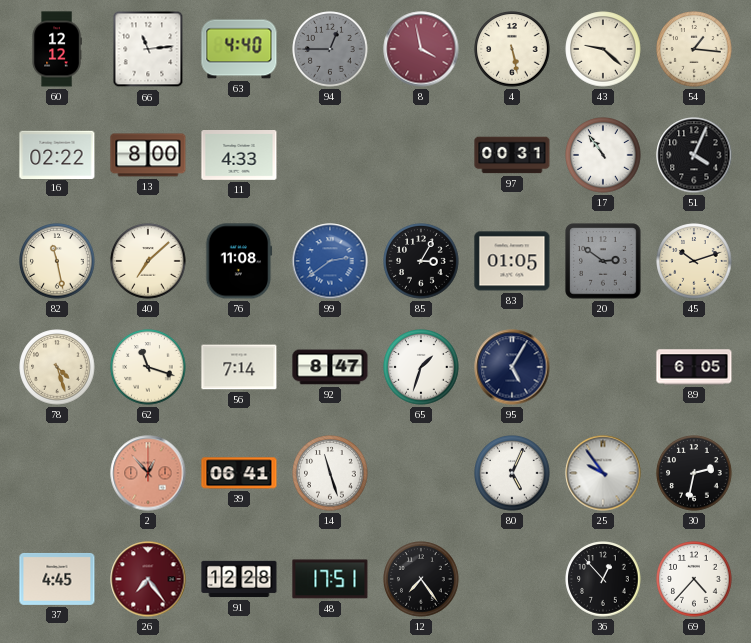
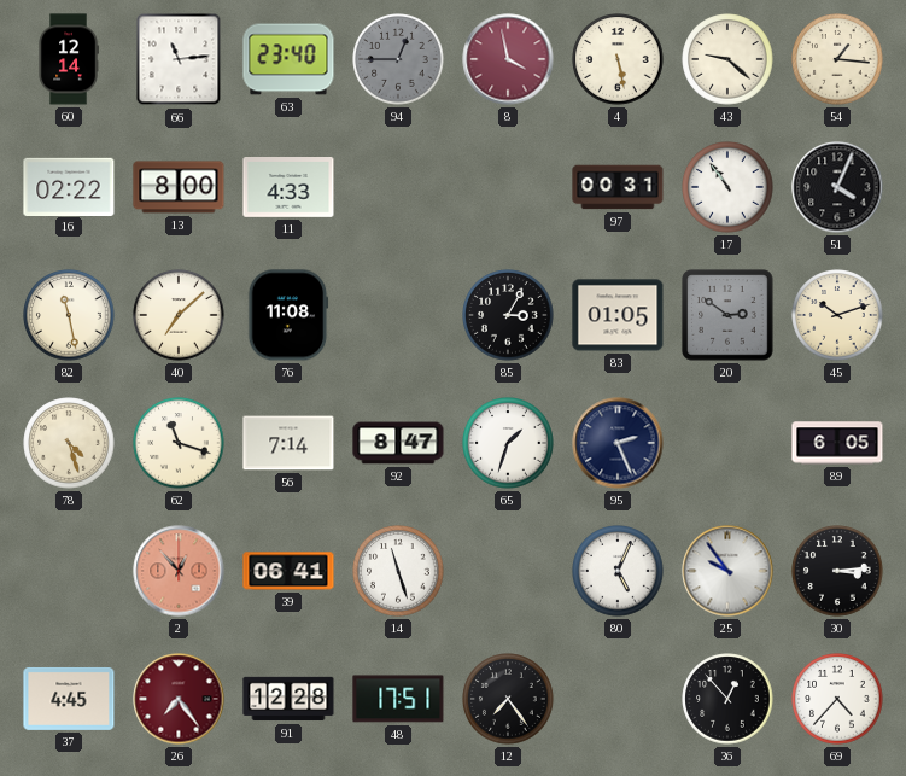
60: 12:12 -> 12:14 (69, 59)
63: 4:40 -> 23:40 (288, 59)
99: 2:39 -> none (330, 261)
95: 5:05 -> 2:26 (618, 443)
30: 2:32 -> 3:14 (837, 571)
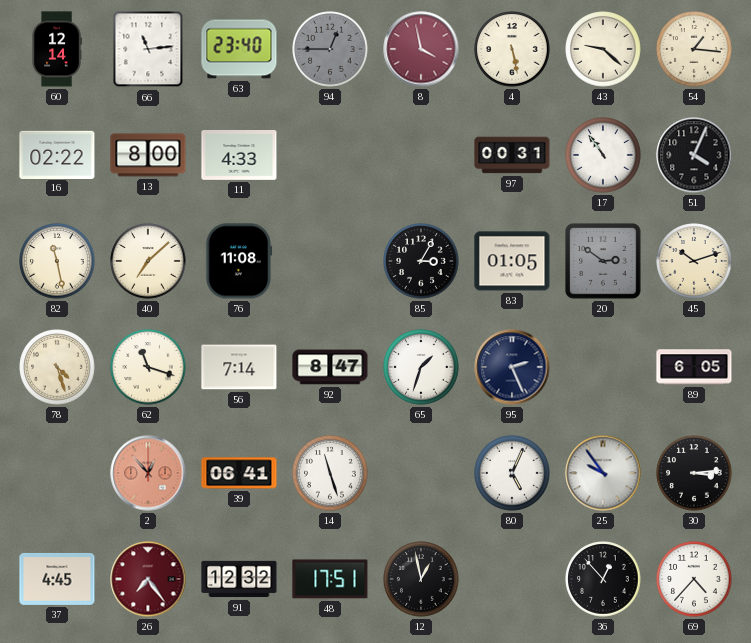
91: 12:28 -> 12:32 (239, 579)
12: 7:24 -> 12:58 (421, 579)
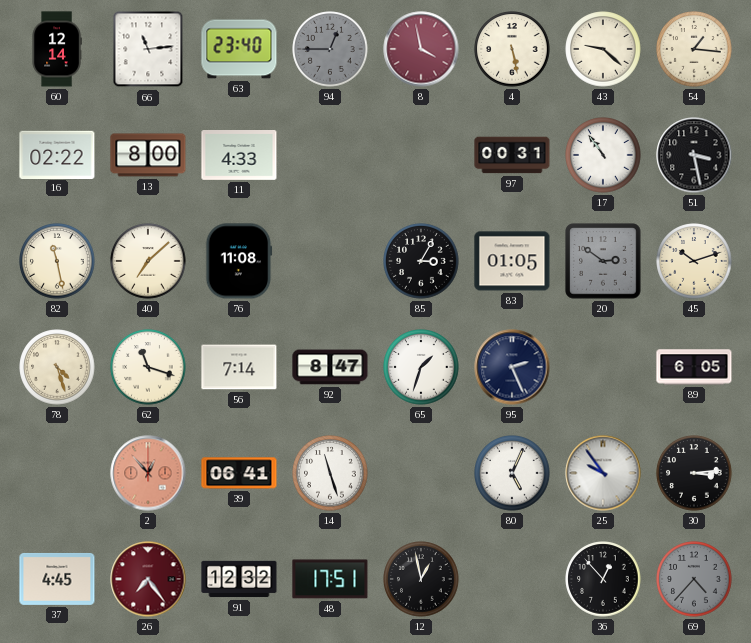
51: 4:04 -> 3:28 (694, 155)
69 dial: white -> grey (694, 579)
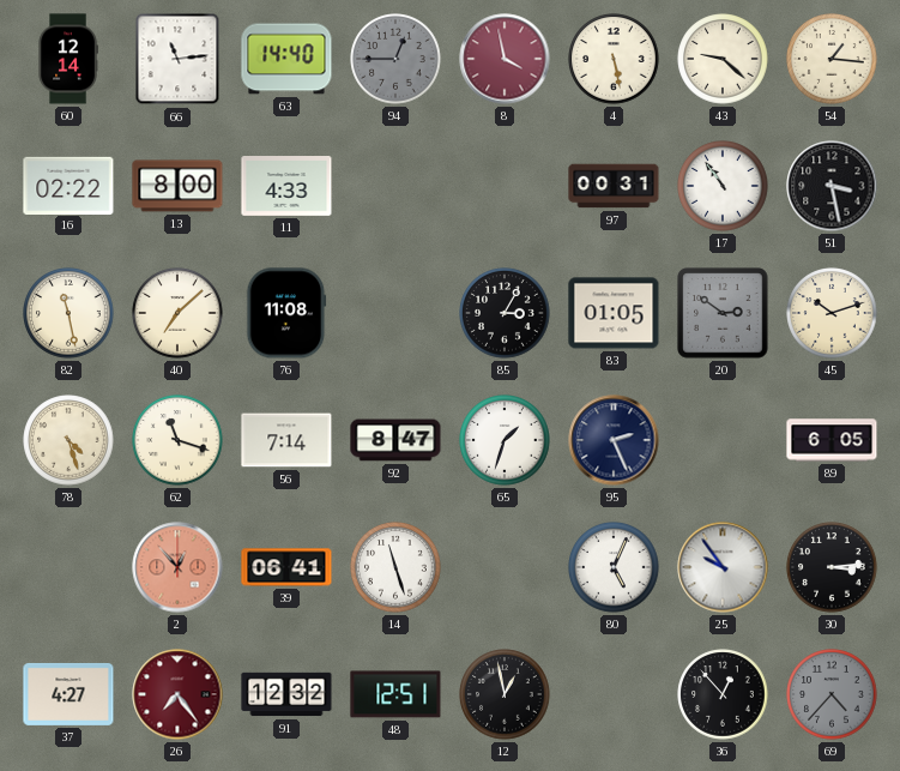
63: 23:40 -> 14:40 (286, 59)
37: 4:45 -> 4:27 (68, 694)
48: 17:51 -> 12:51 (395, 694)
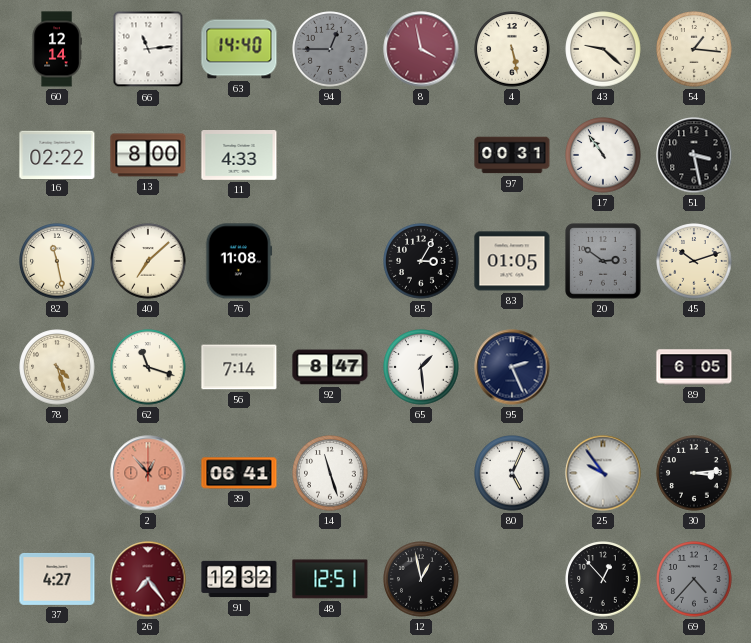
65: 1:33 -> 1:29 (421, 367)
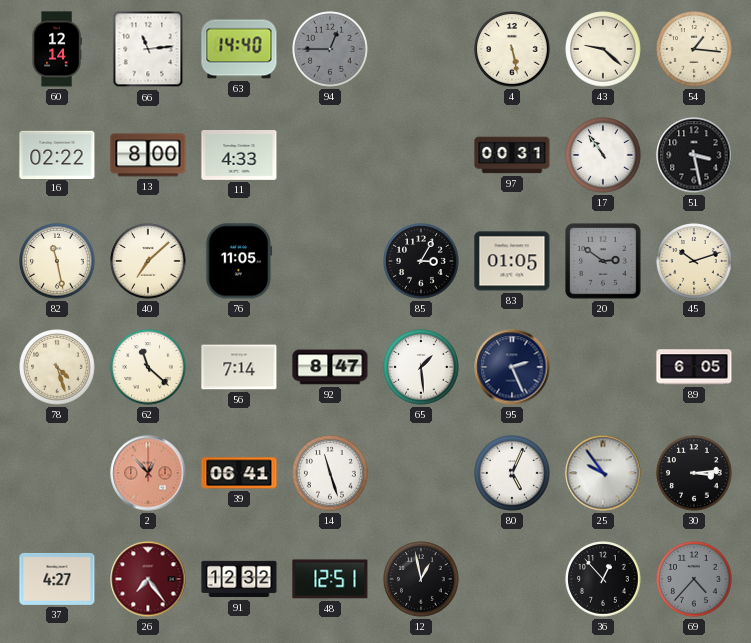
8: 3:58 -> none (421, 49)
76: 11:08 -> 11:05 (239, 261)
62: 11:18 -> 11:22 (148, 367)
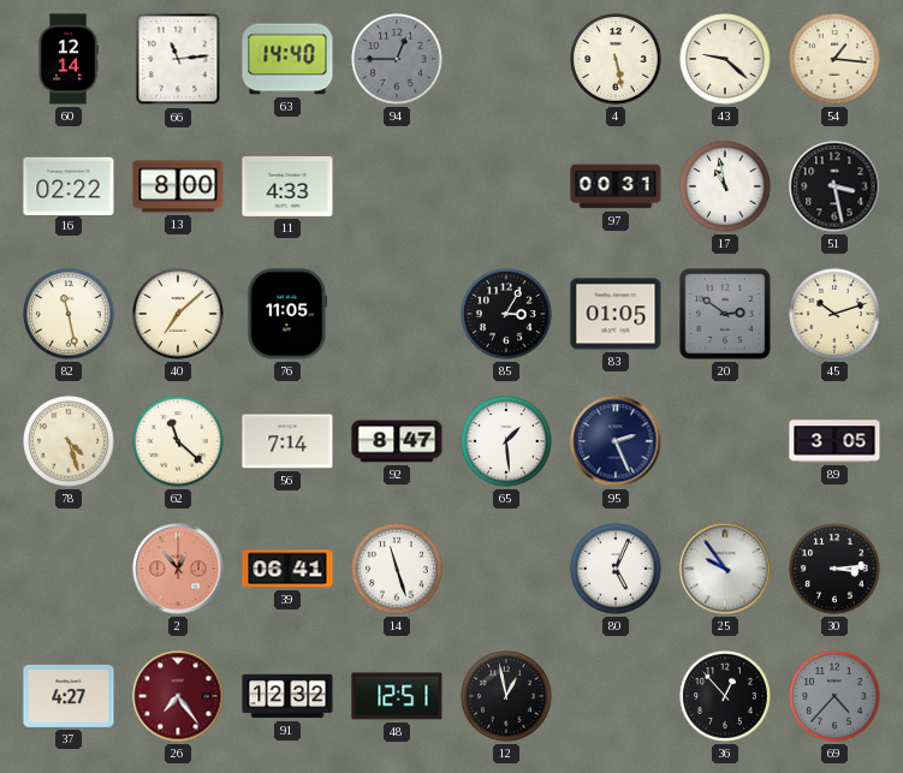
17: 10:54 -> 10:58 (725, 186)
89: 6:05 -> 3:05 (834, 441)
